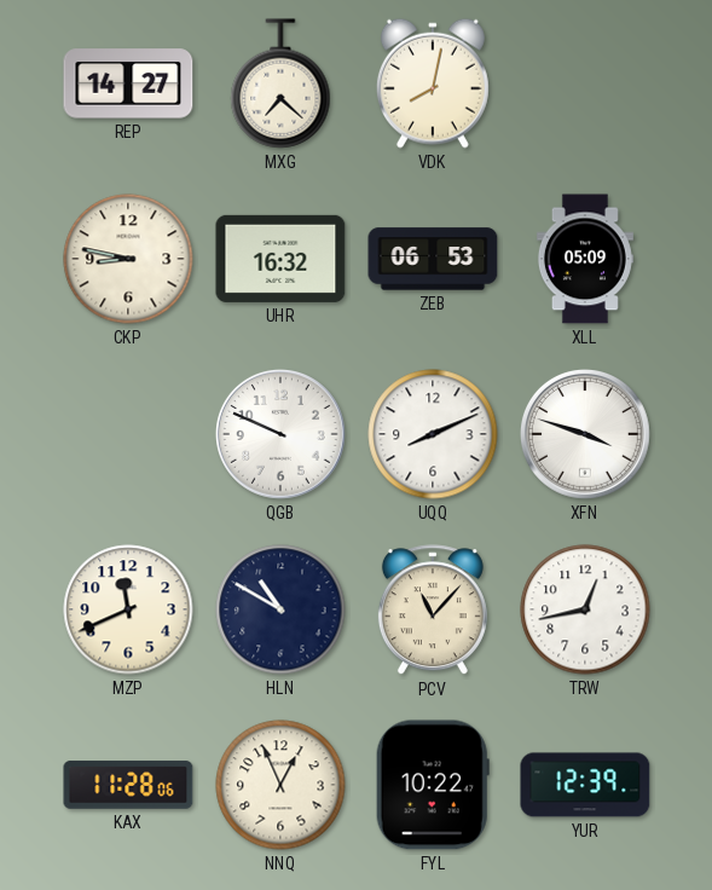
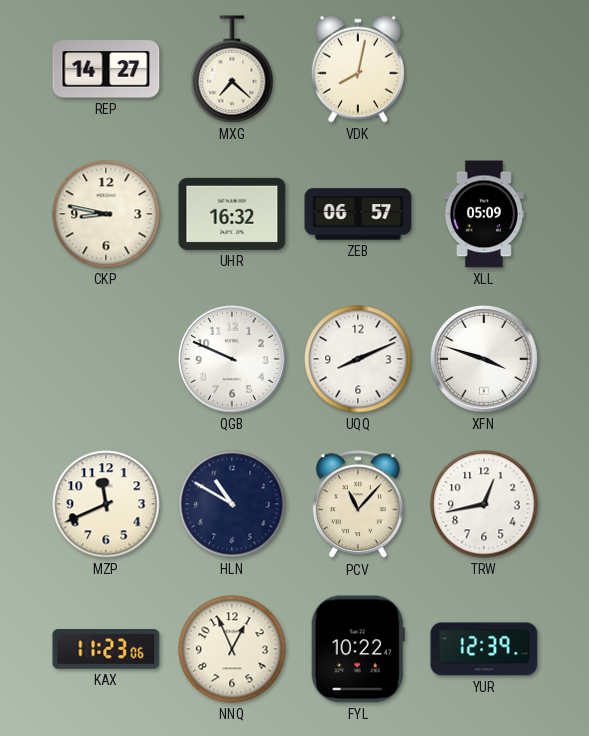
ZEB: 06:53 -> 06:57 (358, 214)
KAX: 11:28 -> 11:23 (106, 649)
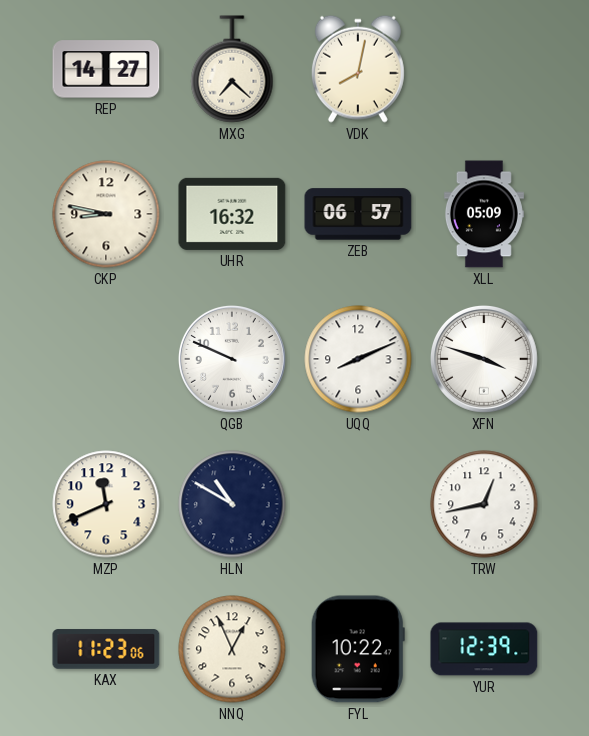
PCV: 11:07 -> none (358, 505)
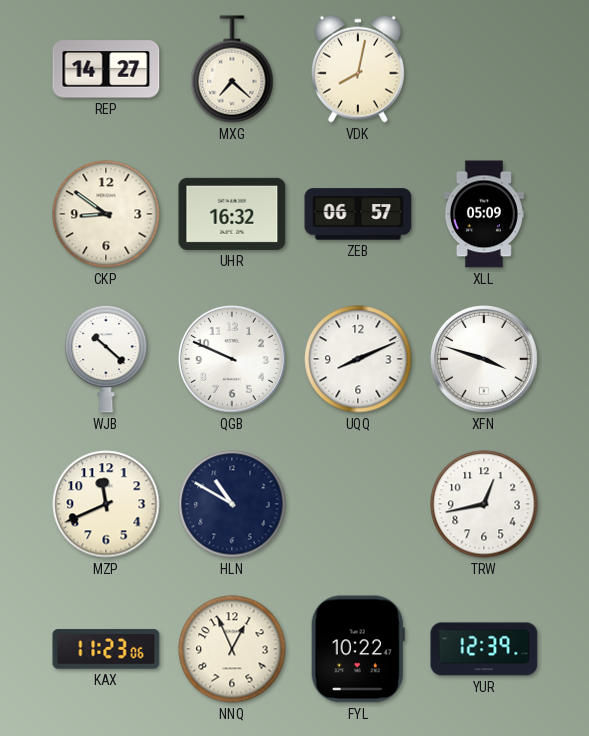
CKP: 8:47 -> 8:51 (106, 214)
WJB: none -> 10:22 (106, 359)
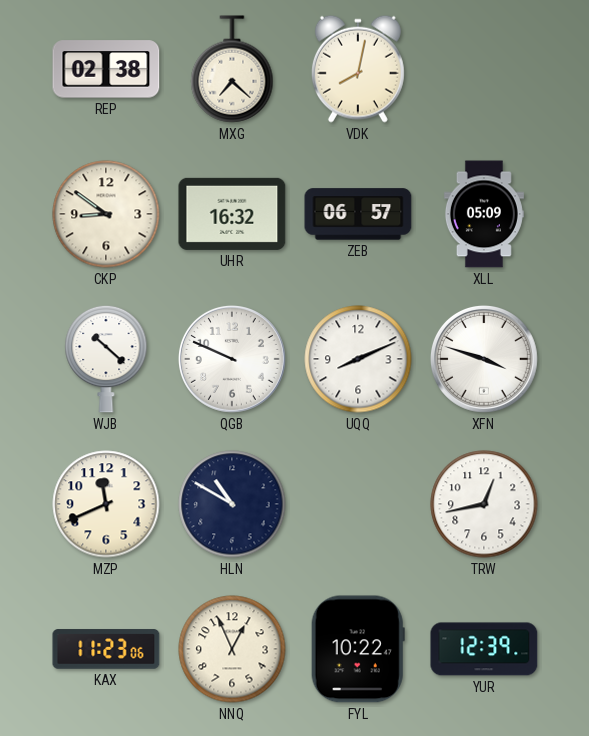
REP: 14:27 -> 02:38 (106, 69)
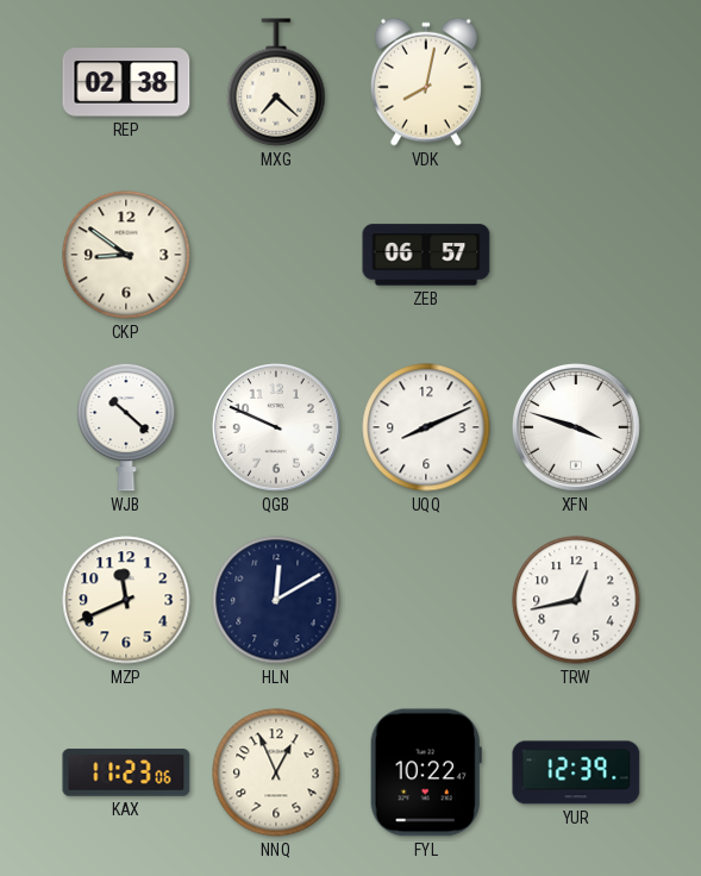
UHR: 16:32 -> none (232, 214)
XLL: 05:09 -> none (484, 214)
HLN: 10:50 -> 12:10 (276, 600)
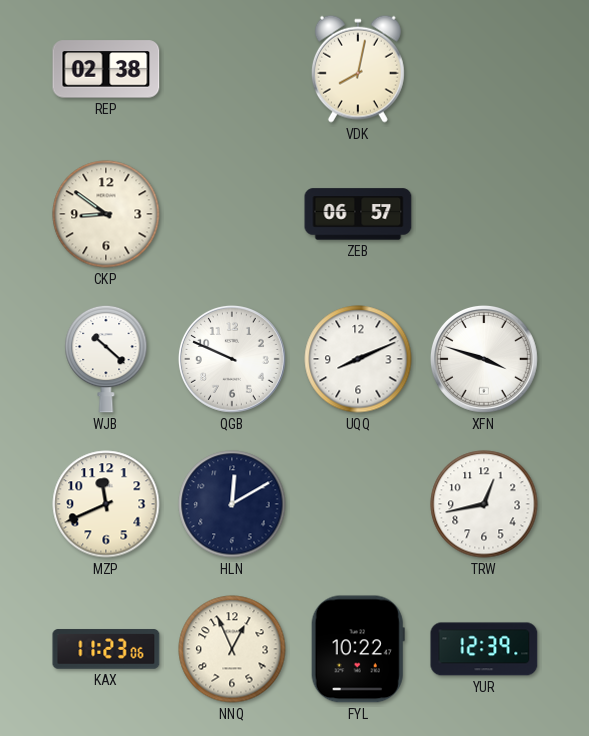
MXG: 7:22 -> none (276, 82)
